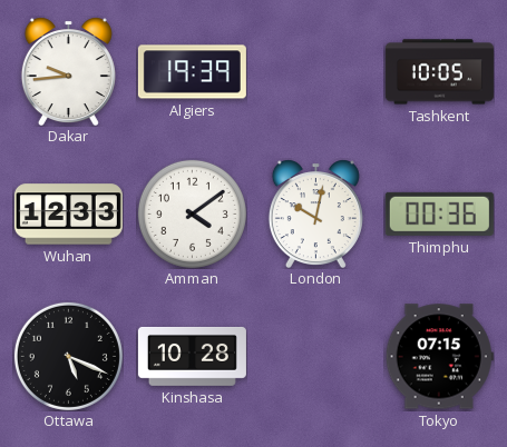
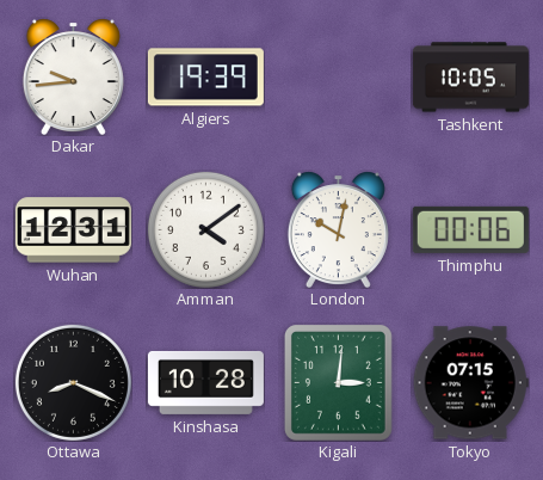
Wuhan: 12:33 -> 12:31 (73, 230)
Thimphu: 00:36 -> 00:06 (470, 229)
Ottawa: 5:19 -> 8:19 (73, 382)
Kigali: none -> 3:01 (338, 382)
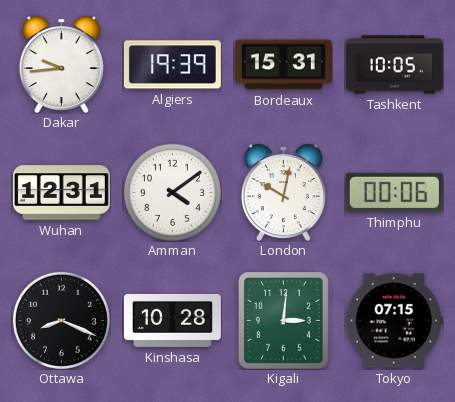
Bordeaux: none -> 15:31 (283, 65)
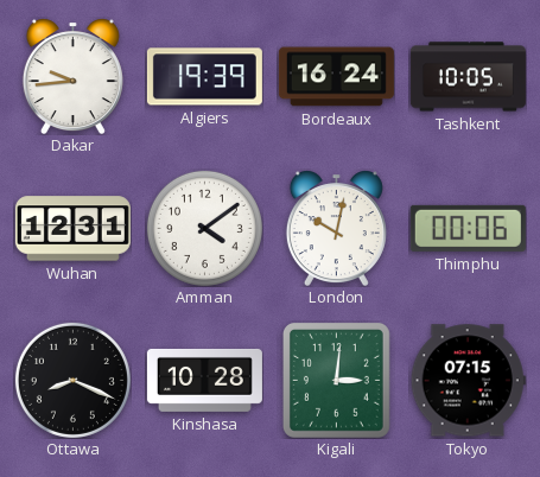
Bordeaux: 15:31 -> 16:24 (336, 77)
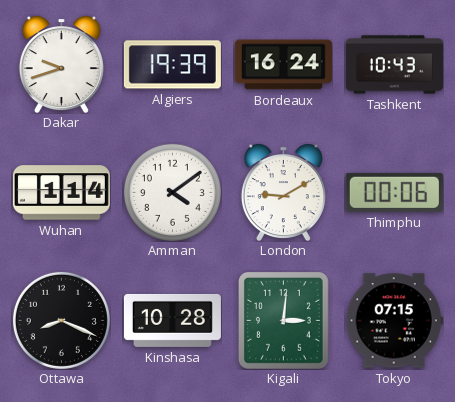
Dakar: 9:44 -> 9:42 (61, 64)
Tashkent: 10:05 -> 10:43 (394, 65)
Wuhan: 12:31 -> 1:14 (61, 193)
London: 10:02 -> 9:10 (283, 192)
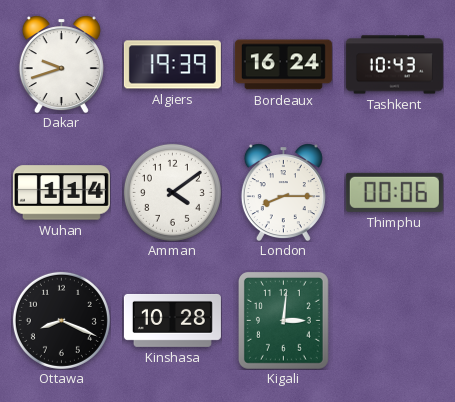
London: 9:10 -> 8:15 (283, 192)
Tokyo: 07:15 -> none (394, 321)
